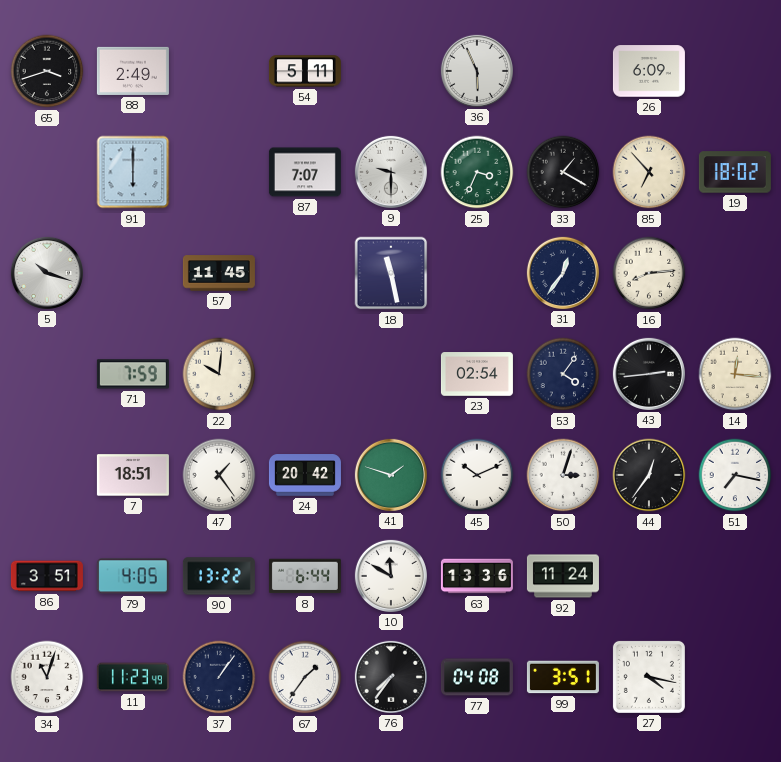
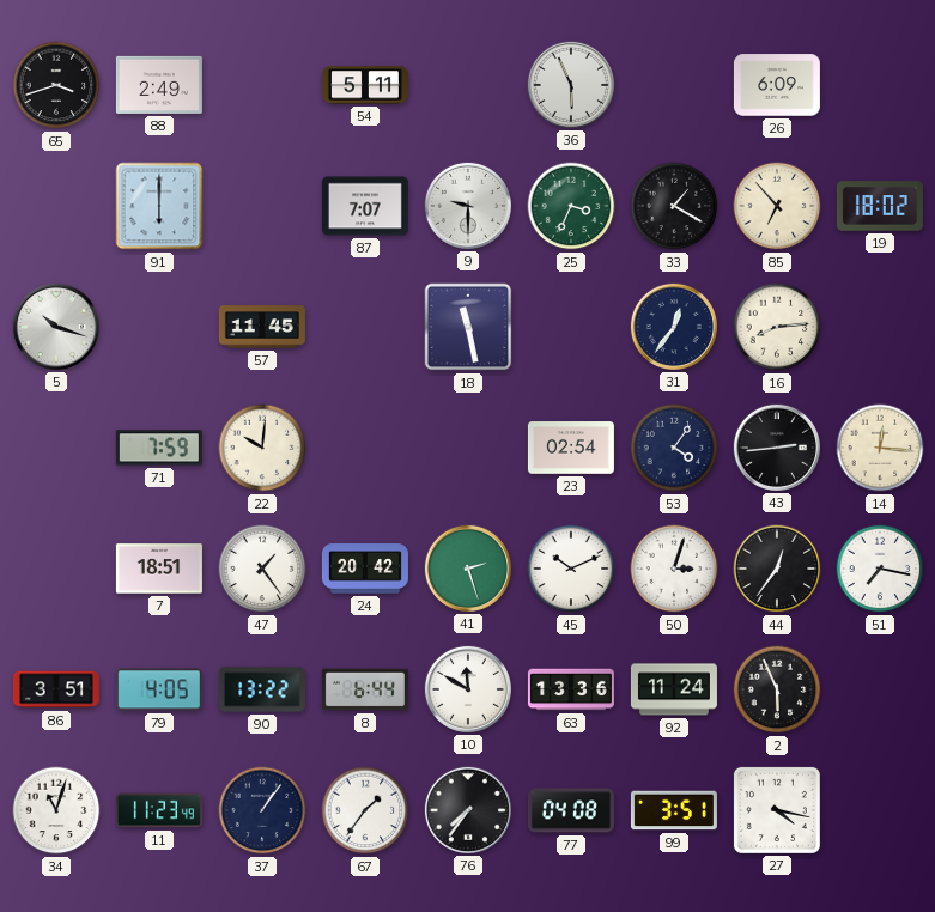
41: 1:48 -> 2:27 (468, 569)
2: none -> 5:56 (777, 689)
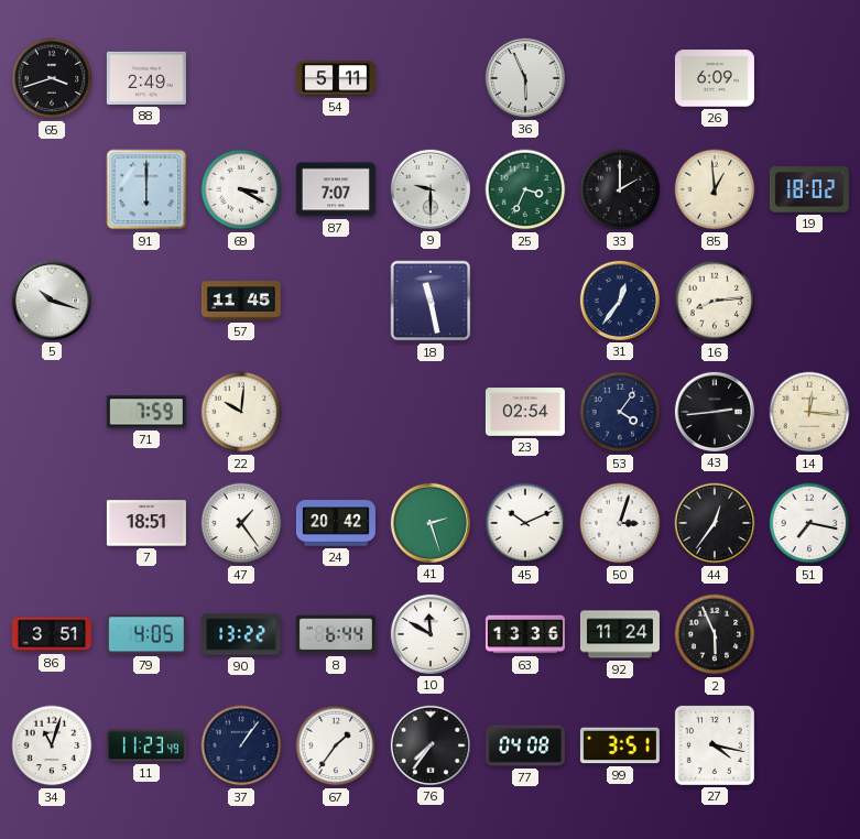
69: none -> 3:20 (241, 189)
33: 1:20 -> 2:00 (620, 189)
85: 6:53 -> 12:59 (715, 189)
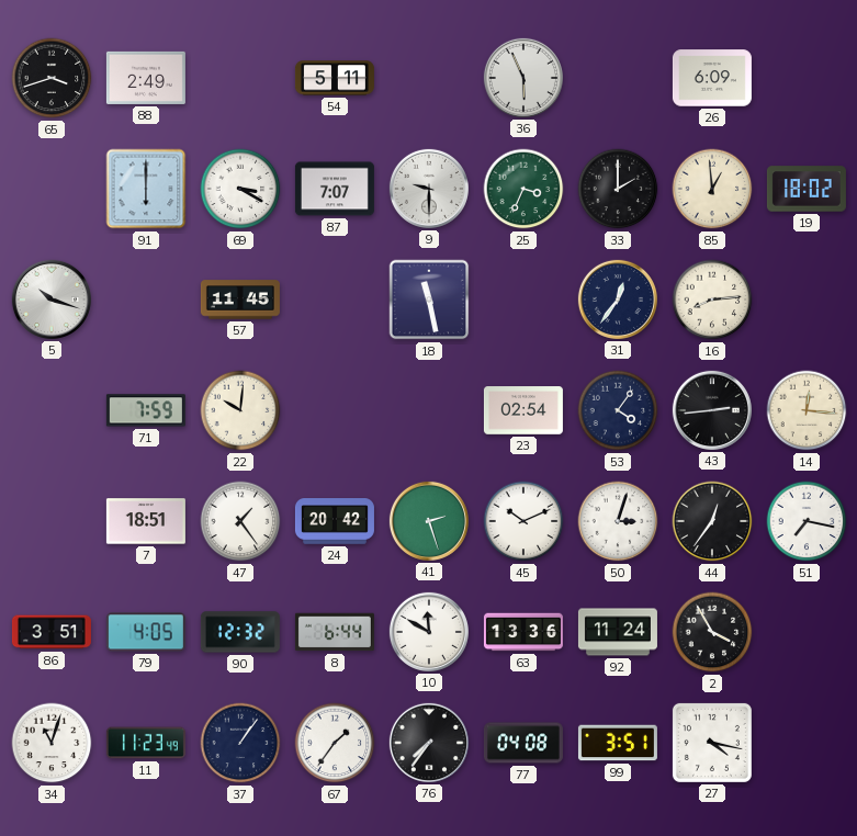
90: 13:22 -> 12:32 (240, 632)
2: 5:56 -> 3:55 (712, 632)
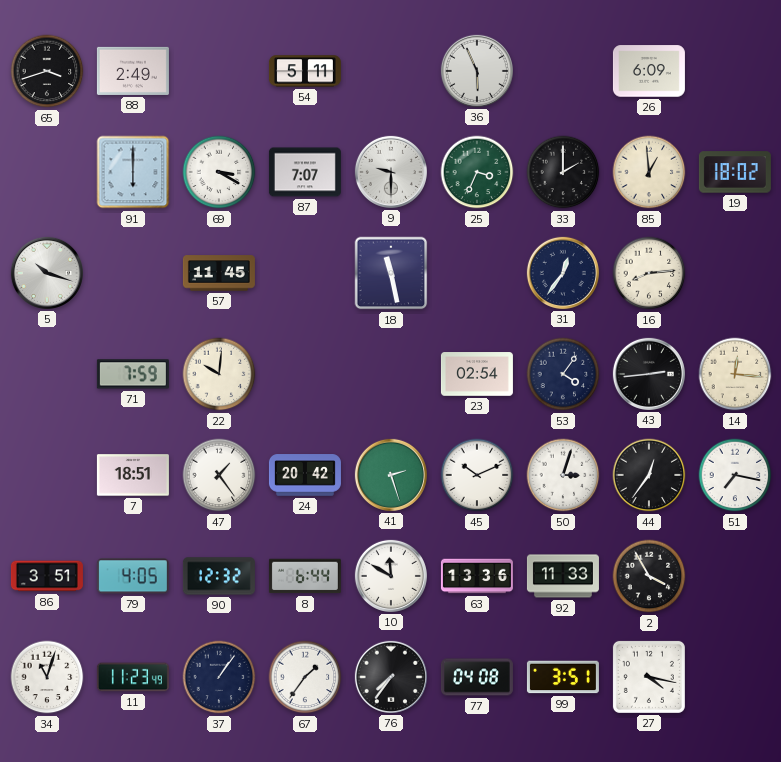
92: 11:24 -> 11:33 (563, 576)
